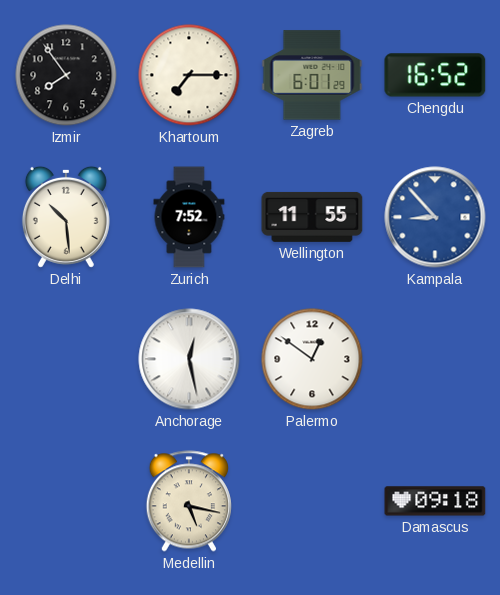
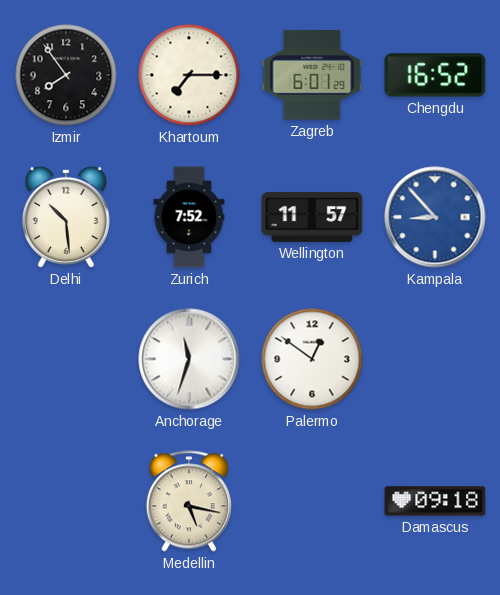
Wellington: 11:55 -> 11:57 (312, 217)
Anchorage: 12:28 -> 11:33 (189, 359)
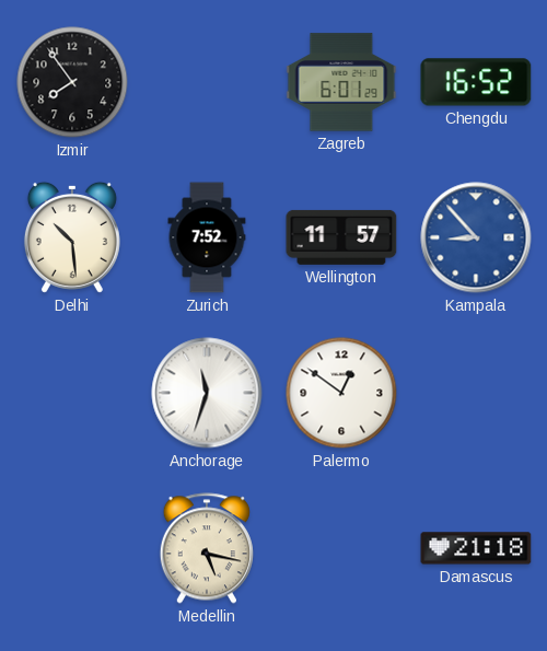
Khartoum: 7:15 -> none (189, 75)
Damascus: 09:18 -> 21:18 (476, 548)
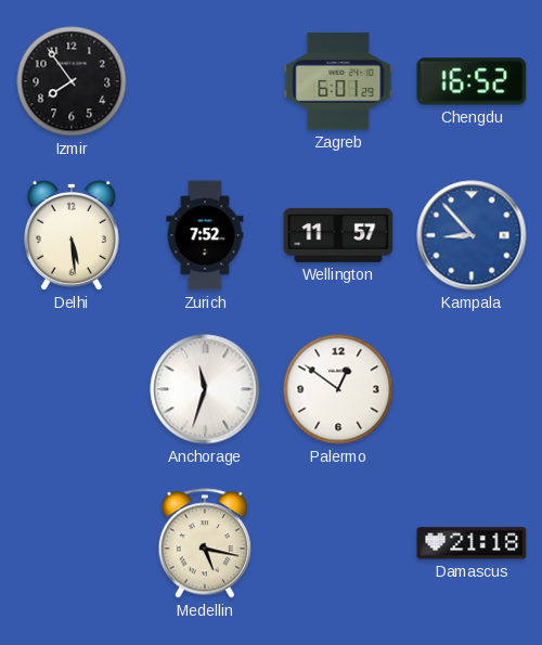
Delhi: 10:29 -> 5:29 (72, 235)
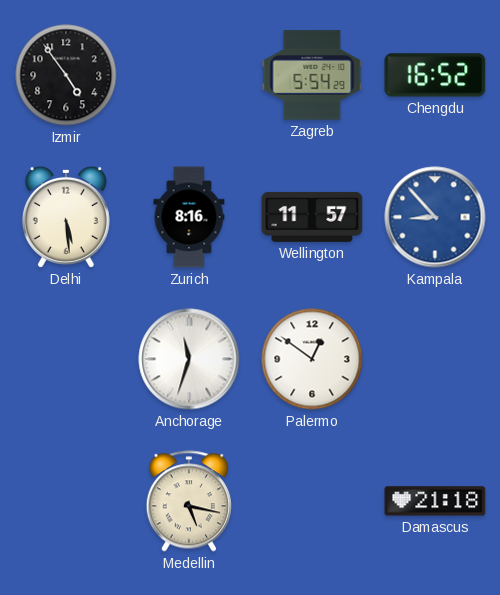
Izmir: 7:54 -> 4:54 (66, 75)
Zagreb: 6:01 -> 5:54 (312, 75)
Zurich: 7:52 -> 8:16 (189, 217)
